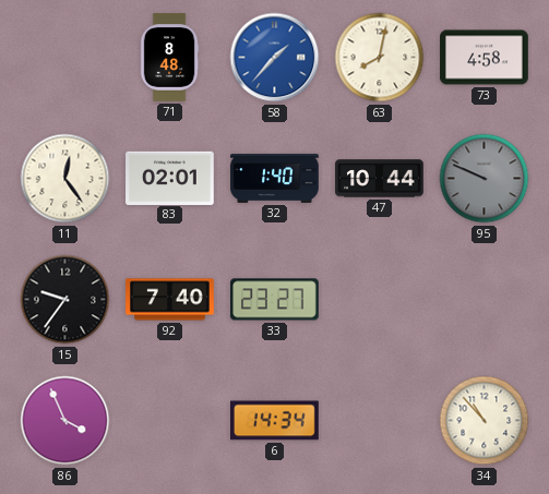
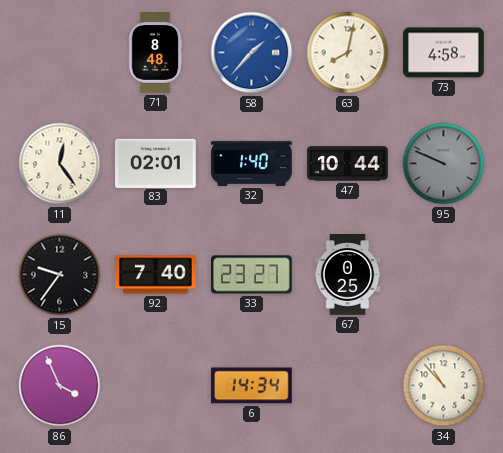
67: none -> 0:25 (348, 275)
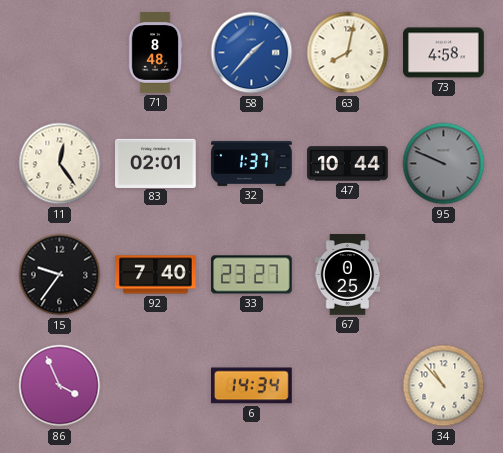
32: 1:40 -> 1:37 (252, 163)
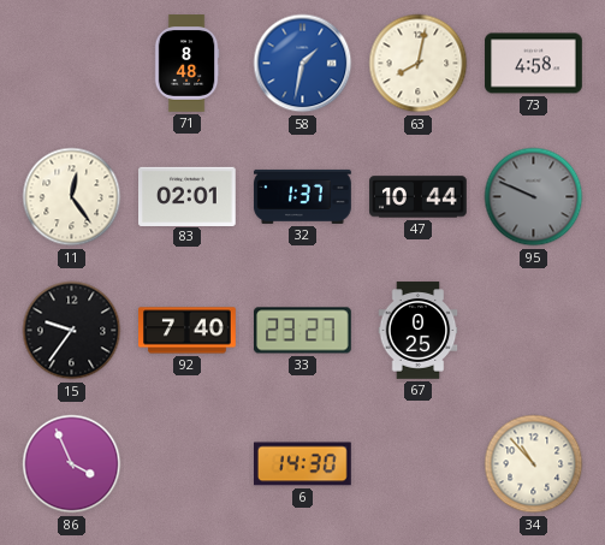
58: 1:37 -> 1:32 (303, 64)
6: 14:34 -> 14:30 (303, 464)
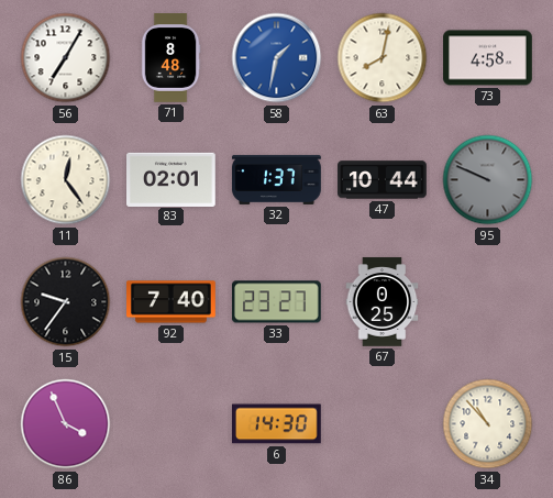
56: none -> 7:05 (66, 58)
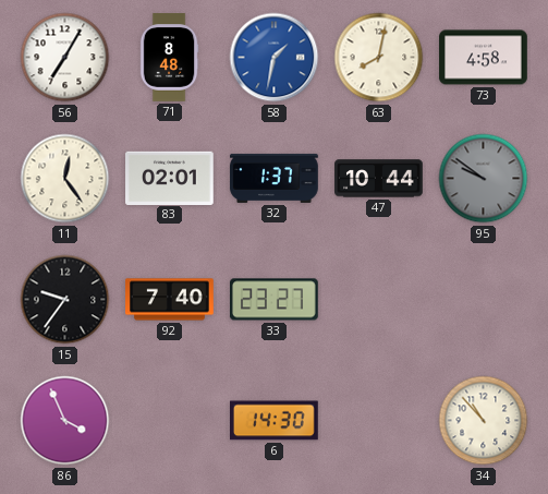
95: 9:49 -> 9:51 (484, 179)
67: 0:25 -> none (383, 302)
